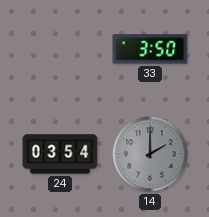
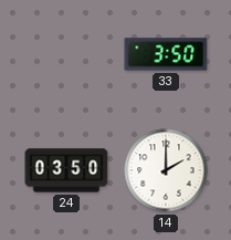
24: 03:54 -> 03:50 (66, 170)
14 dial: grey -> white (166, 170)
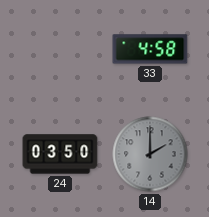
33: 3:50 -> 4:58 (150, 49)
14 dial: white -> grey (150, 154)
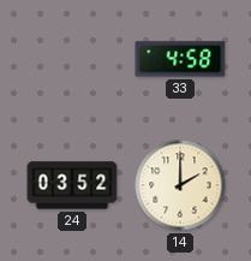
24: 03:50 -> 03:52 (72, 185)
14 dial: grey -> cream (180, 185)
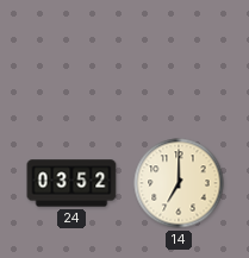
33: 4:58 -> none (180, 59)
14: 2:00 -> 7:00 (179, 183)
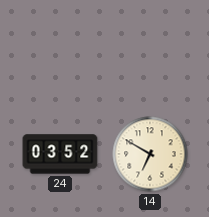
14: 7:00 -> 6:50 (150, 154)
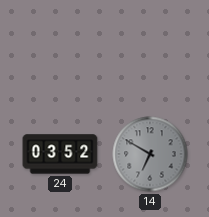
14 dial: cream -> grey (150, 154)
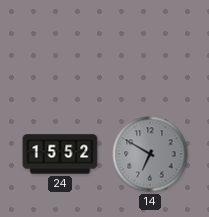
24: 03:52 -> 15:52 (60, 154)
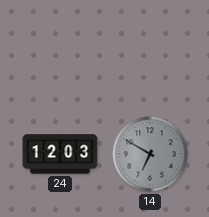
24: 15:52 -> 12:03 (60, 154)
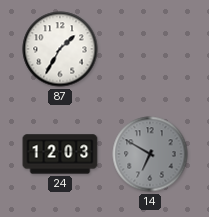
87: none -> 1:35 (60, 49)
